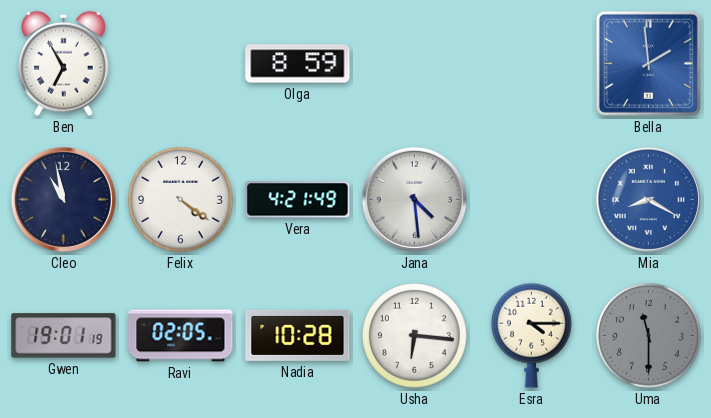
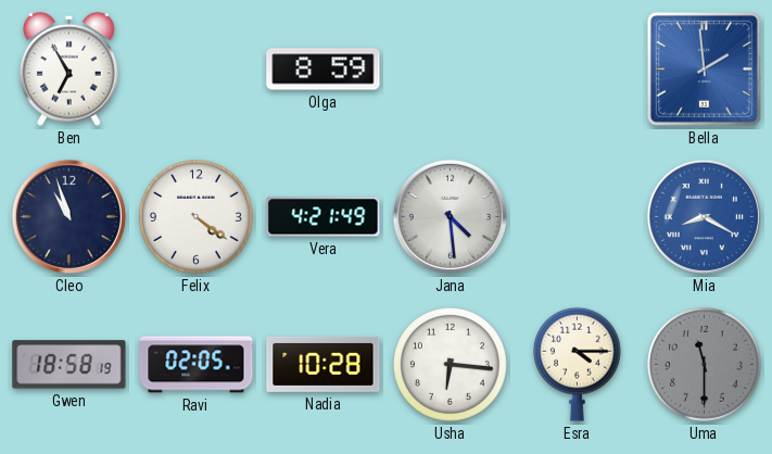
Cleo: 10:58 -> 10:57 (68, 216)
Gwen: 19:01 -> 18:58 (69, 365)
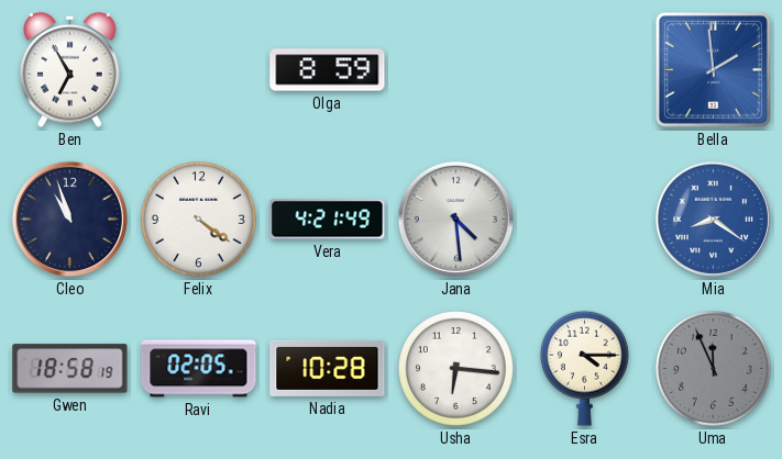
Mia: 8:20 -> 8:21 (713, 219)
Uma: 11:30 -> 11:56 (714, 369)
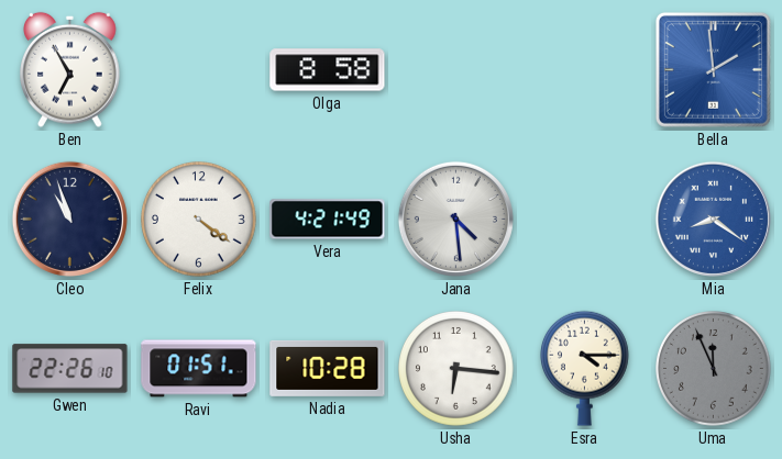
Olga: 8:59 -> 8:58 (328, 70)
Gwen: 18:58 -> 22:26 (70, 369)
Ravi: 02:05 -> 01:51 (199, 369)
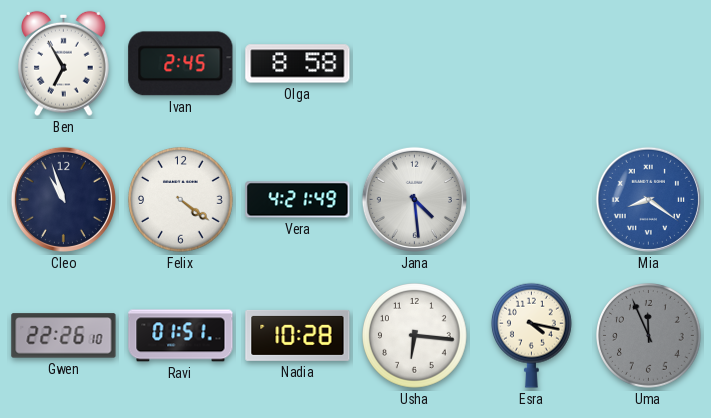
Ivan: none -> 2:45 (181, 64)
Bella: 1:59 -> none (713, 69)
Esra: 4:15 -> 4:17 (531, 335)
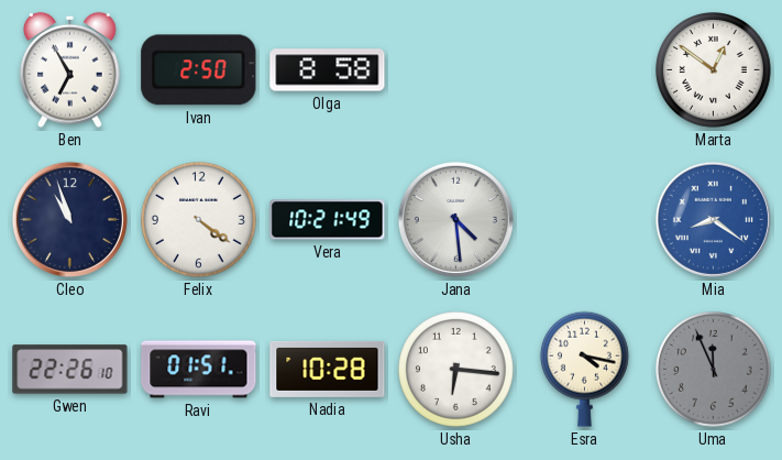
Ivan: 2:45 -> 2:50 (199, 70)
Marta: none -> 12:51 (714, 70)
Vera: 4:21 -> 10:21 (328, 220)
